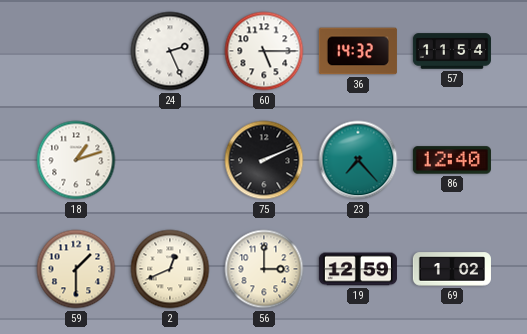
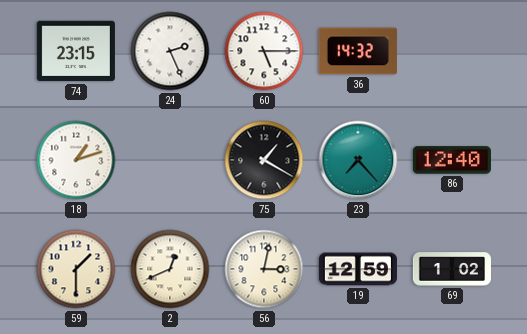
74: none -> 23:15 (76, 51)
57: 11:54 -> none (451, 51)
75: 2:11 -> 1:20 (264, 160)
56: 3:00 -> 3:02 (264, 269)
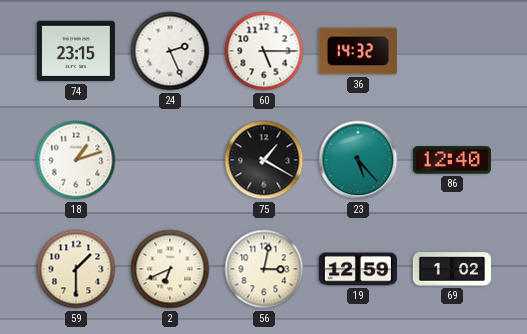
23: 7:23 -> 5:23 (358, 160)
2: 12:41 -> 6:41 (170, 269)
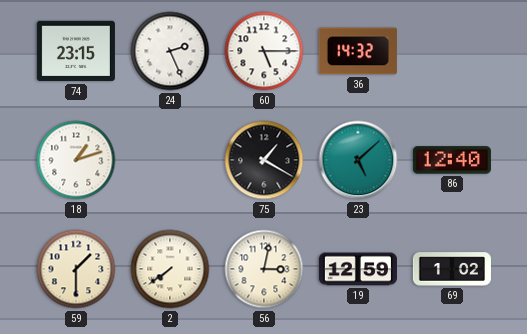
23: 5:23 -> 5:08 (358, 160)
2: 6:41 -> 7:39 (170, 269)
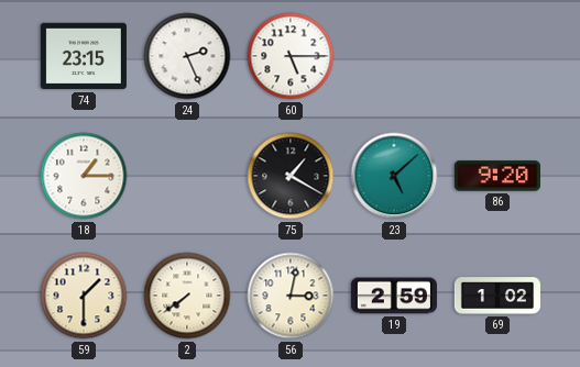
36: 14:32 -> none (358, 51)
18: 1:12 -> 1:15 (84, 176)
86: 12:40 -> 9:20 (497, 176)
19: 12:59 -> 2:59 (394, 296)
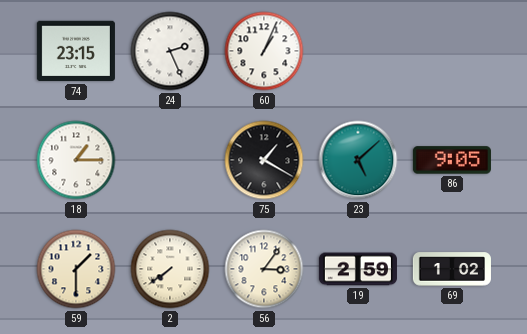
60: 5:15 -> 1:04 (264, 51)
86: 9:20 -> 9:05 (452, 160)
56: 3:02 -> 3:06 (264, 269)
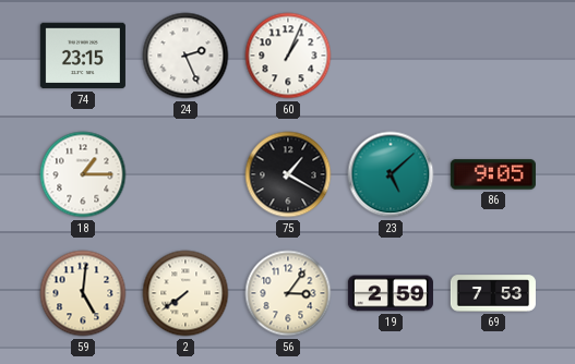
59: 1:30 -> 5:01 (83, 293)
69: 1:02 -> 7:53 (493, 293)
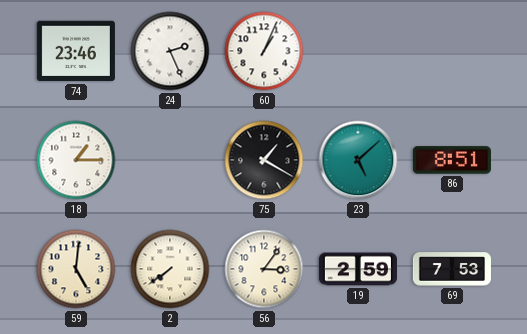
74: 23:15 -> 23:46 (76, 51)
86: 9:05 -> 8:51 (452, 160)
